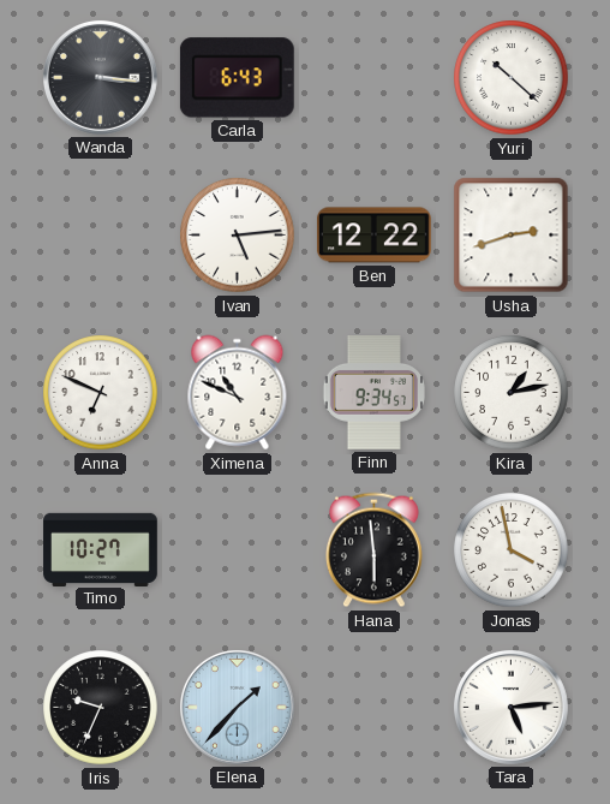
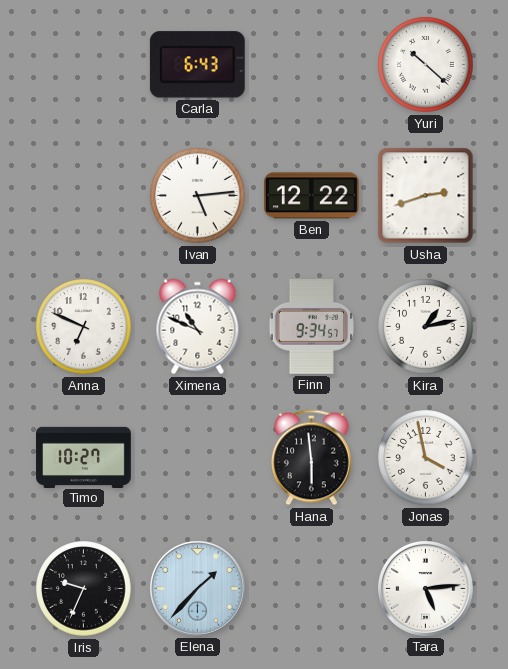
Wanda: 3:16 -> none (100, 77)
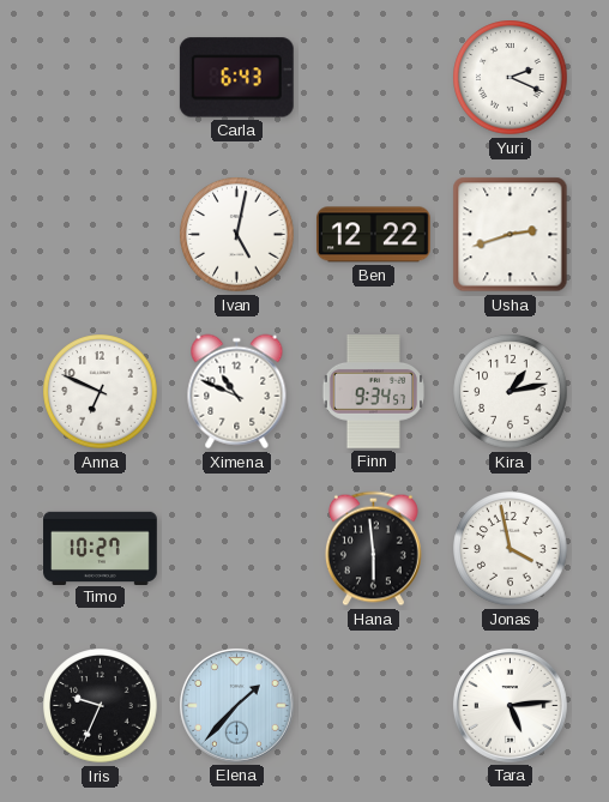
Yuri: 10:22 -> 2:19 (511, 78)
Ivan: 5:14 -> 5:02 (237, 235)
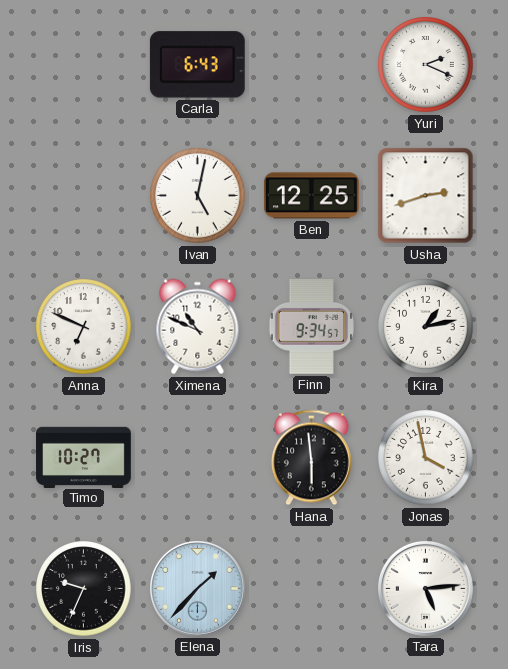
Ben: 12:22 -> 12:25 (311, 196)
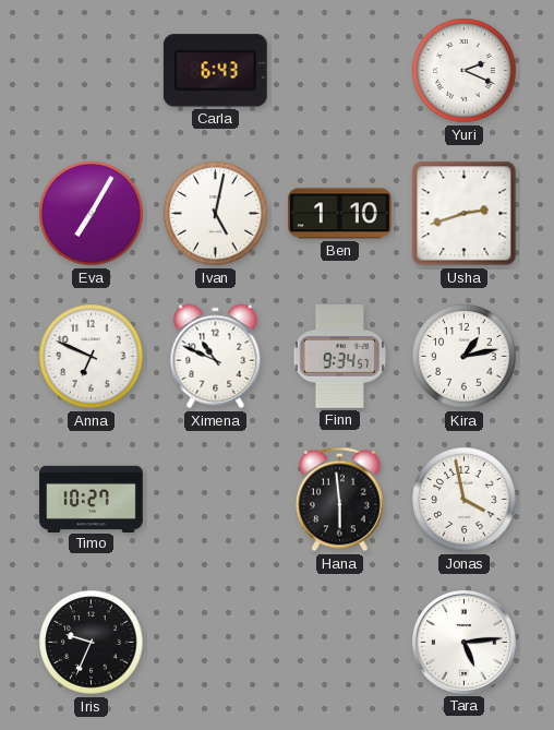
Eva: none -> 7:05 (92, 214)
Ben: 12:25 -> 1:10 (339, 214)
Elena: 1:37 -> none (197, 588)
